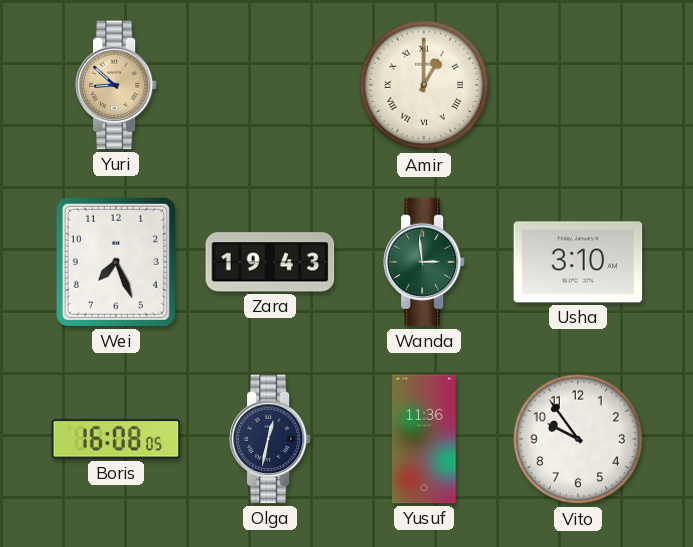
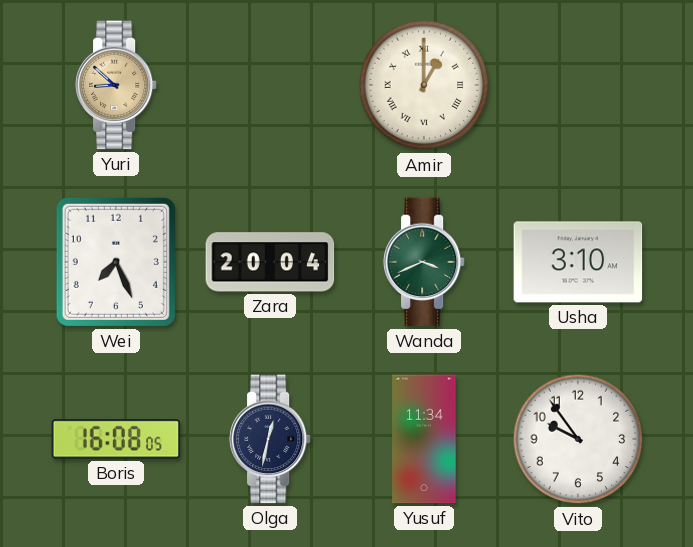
Zara: 19:43 -> 20:04 (270, 262)
Wanda: 2:59 -> 3:41 (424, 262)
Yusuf: 11:36 -> 11:34 (424, 439)
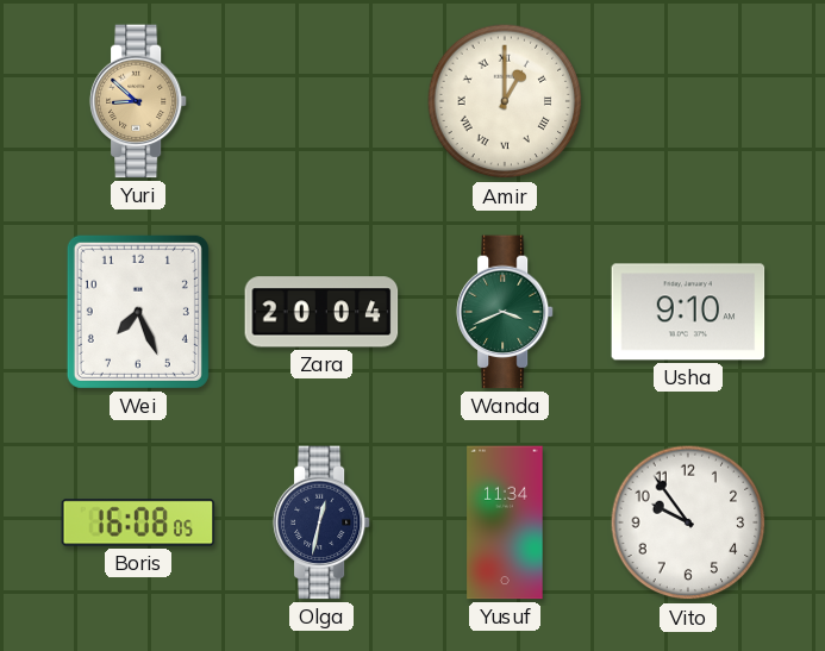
Usha: 3:10 -> 9:10 (688, 312)
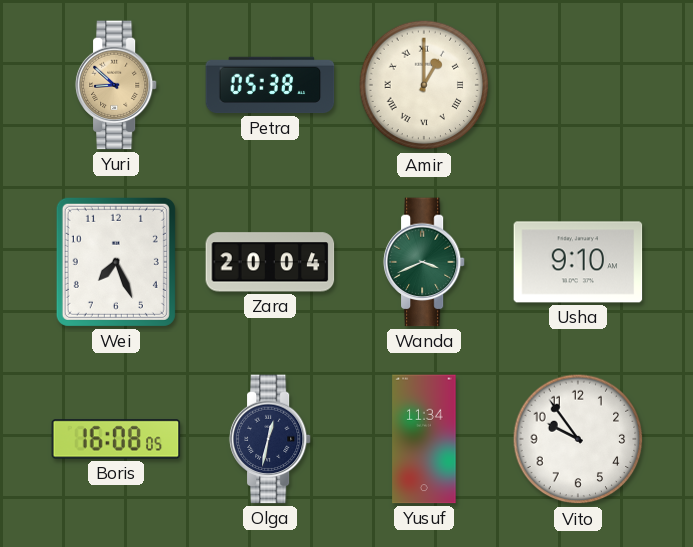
Petra: none -> 05:38 (270, 85)
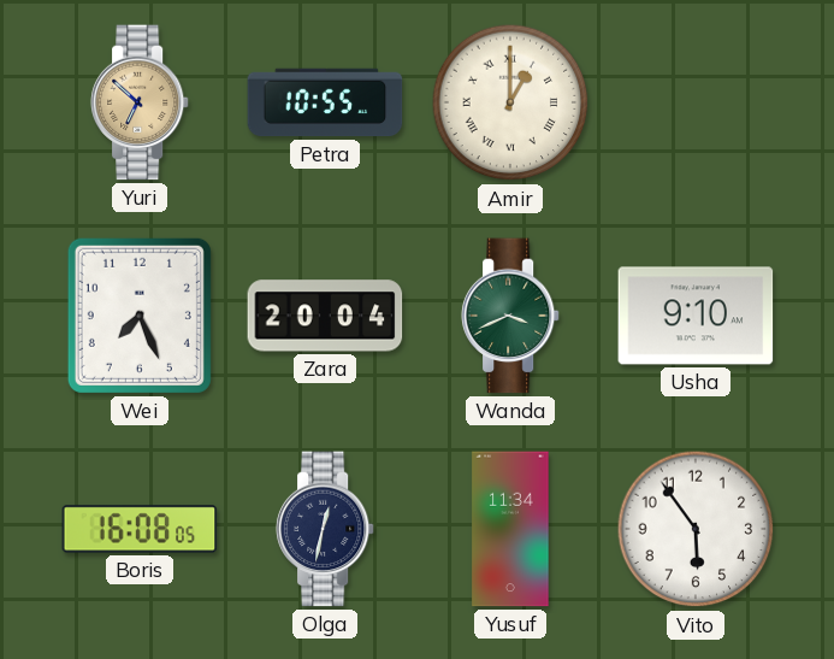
Yuri: 8:52 -> 6:52 (140, 102)
Petra: 05:38 -> 10:55 (325, 102)
Vito: 9:54 -> 5:54 (696, 529)
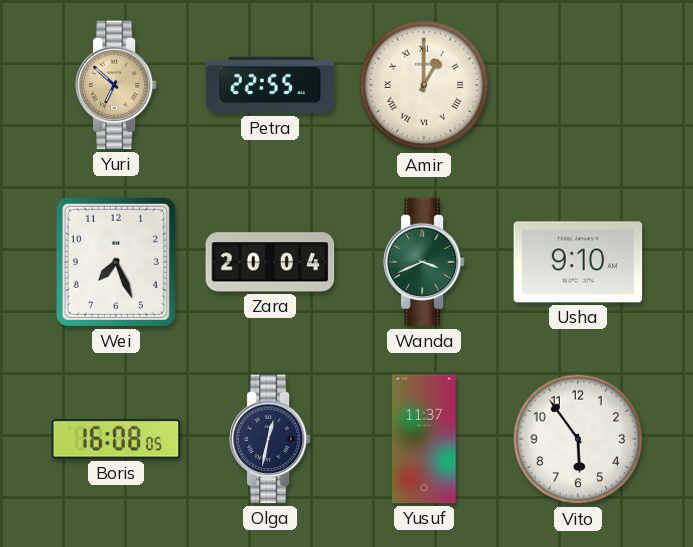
Petra: 10:55 -> 22:55 (270, 85)
Yusuf: 11:34 -> 11:37 (424, 439)
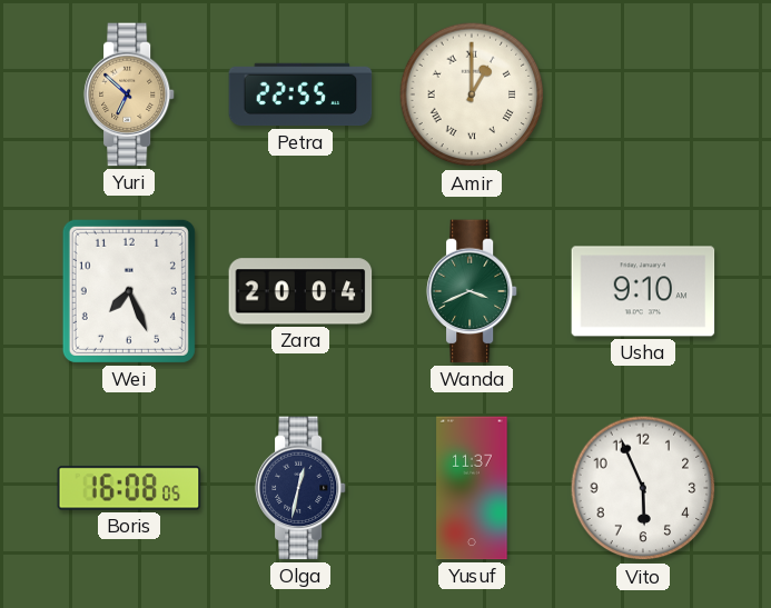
Vito: 5:54 -> 5:56 (643, 488)
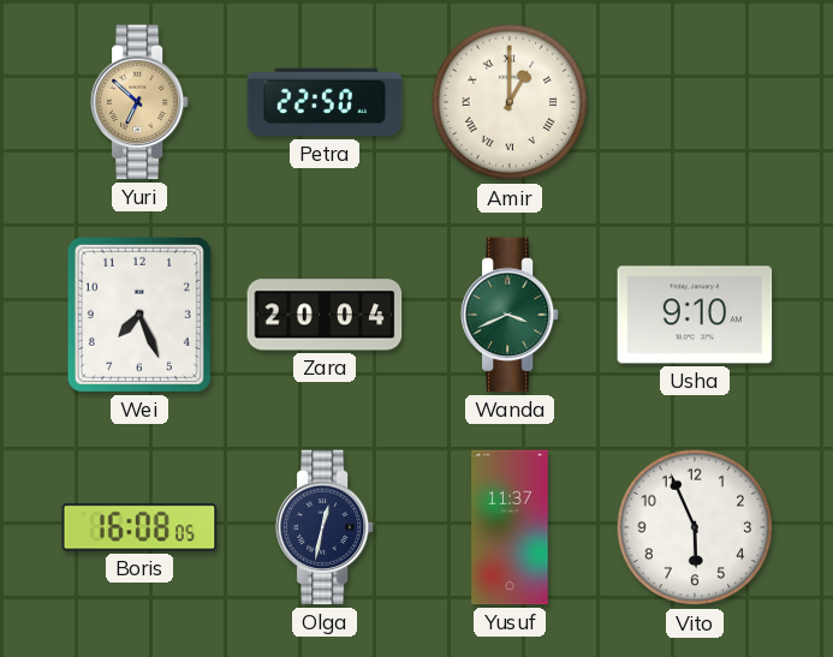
Petra: 22:55 -> 22:50 (325, 102)
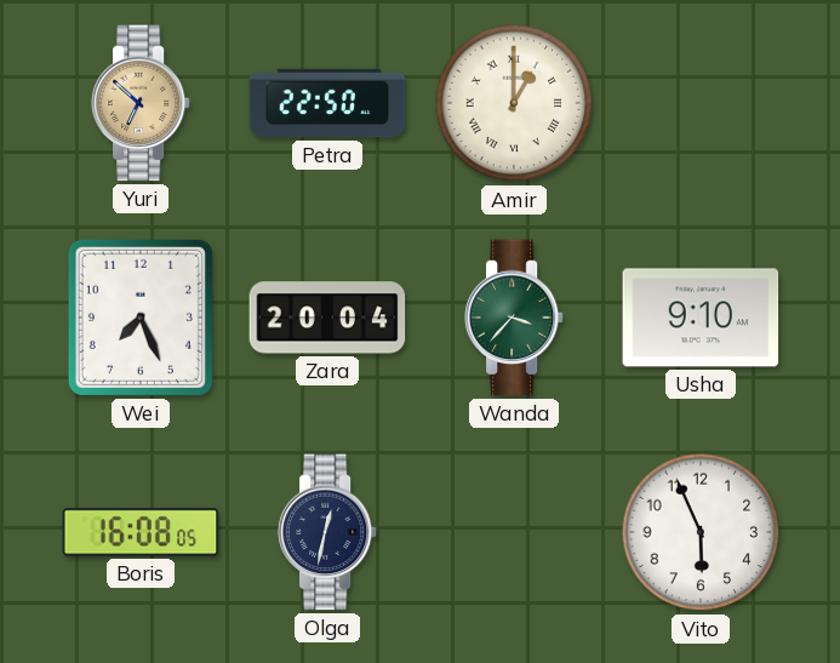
Wanda: 3:41 -> 3:37 (514, 318)
Yusuf: 11:37 -> none (510, 527)
